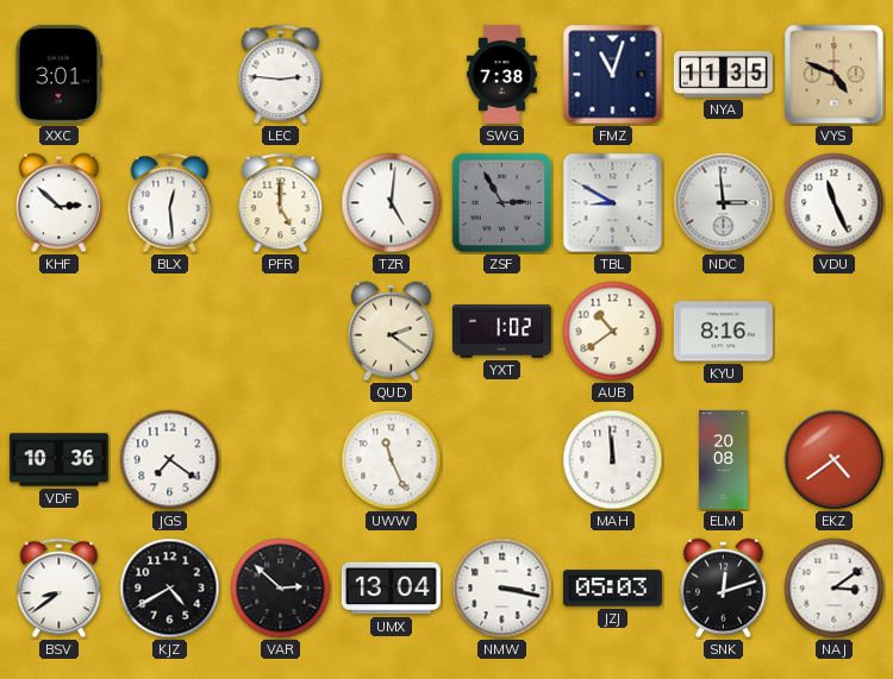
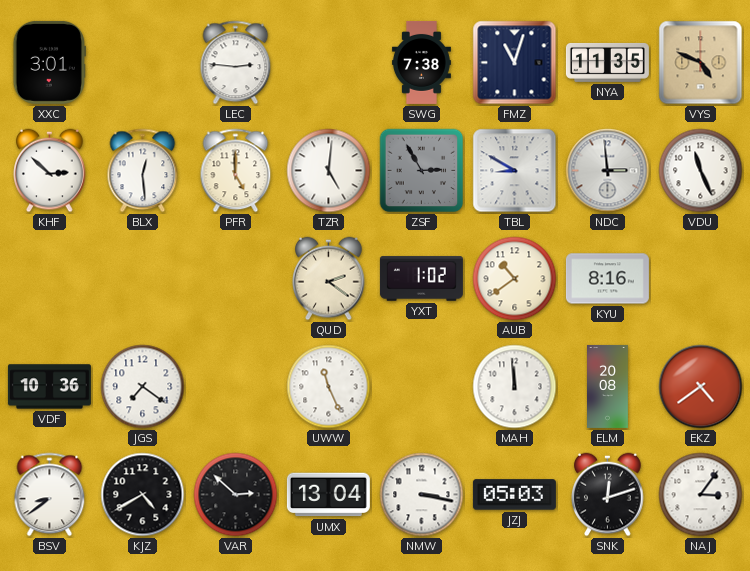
NAJ: 3:09 -> 3:06 (701, 495)
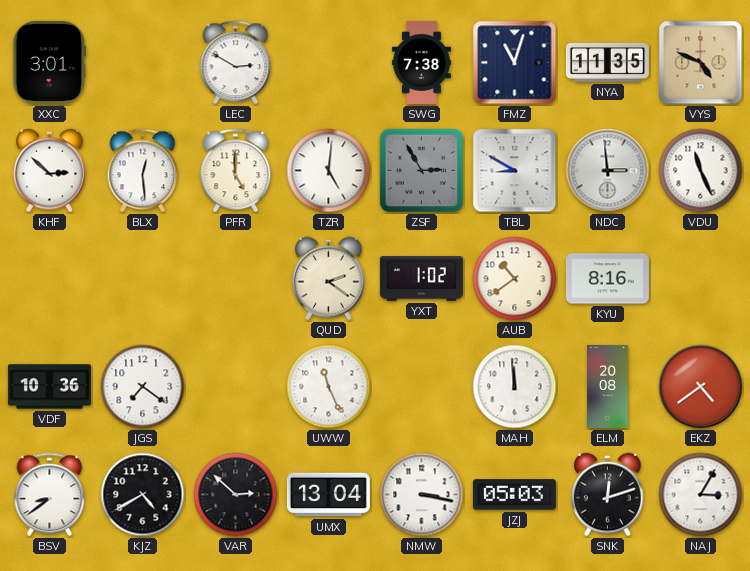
LEC: 2:46 -> 2:50 (236, 63)
NAJ: 3:06 -> 3:05 (701, 495)
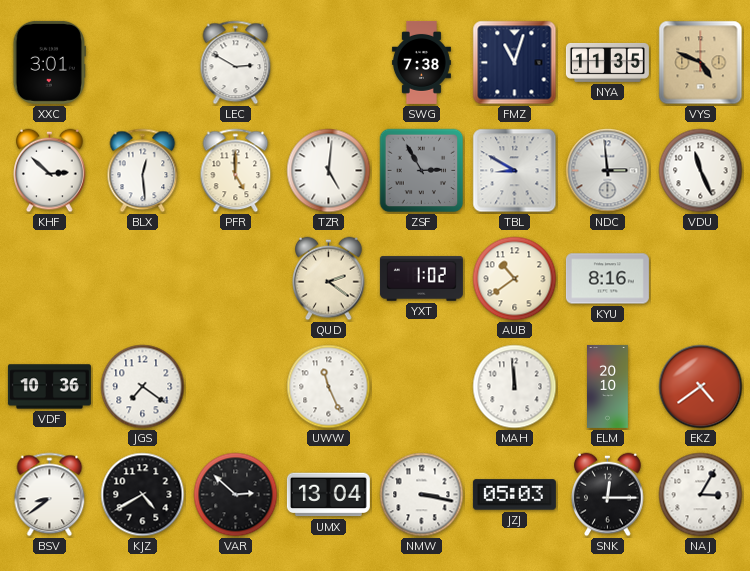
ELM: 20:08 -> 20:10 (608, 386)
SNK: 12:12 -> 12:15 (608, 495)
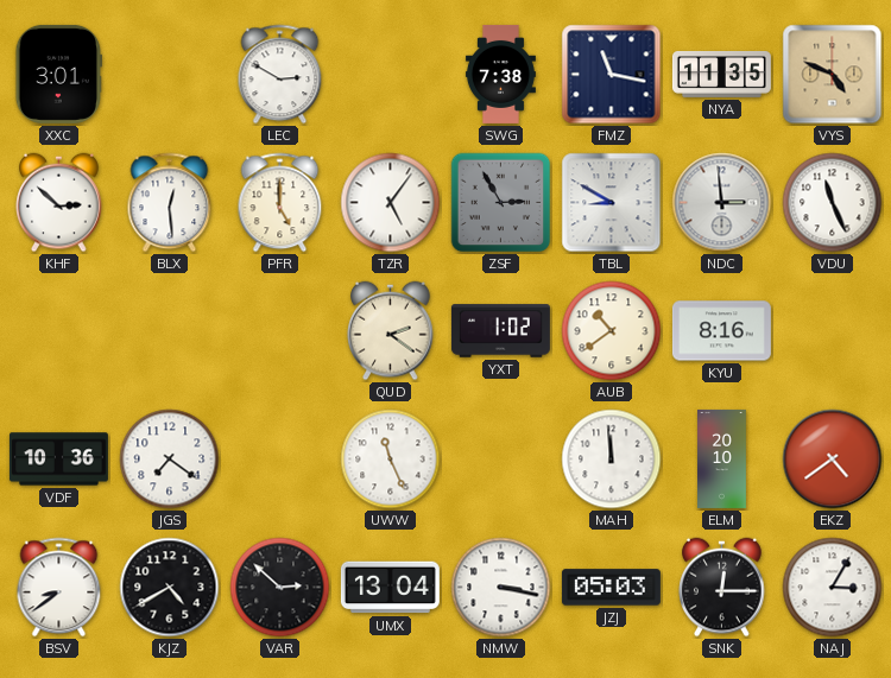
FMZ: 11:03 -> 11:17 (612, 75)
TZR: 5:01 -> 5:06 (391, 203)
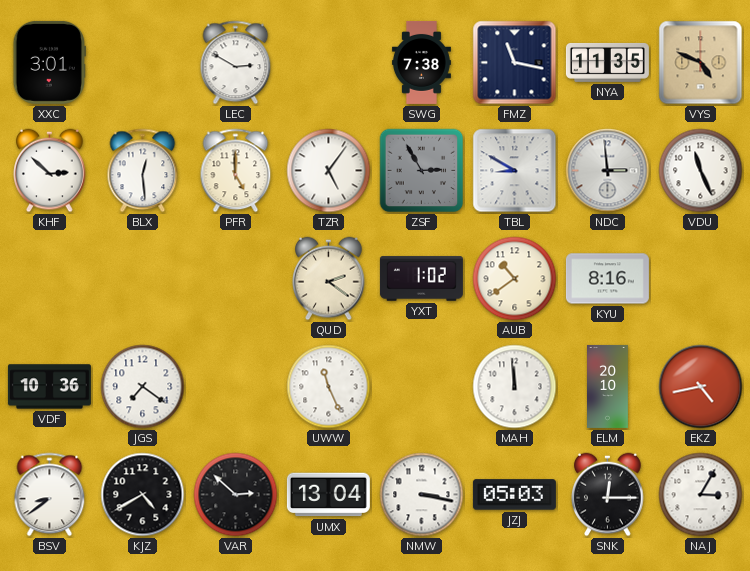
EKZ: 4:39 -> 4:43 (701, 387)
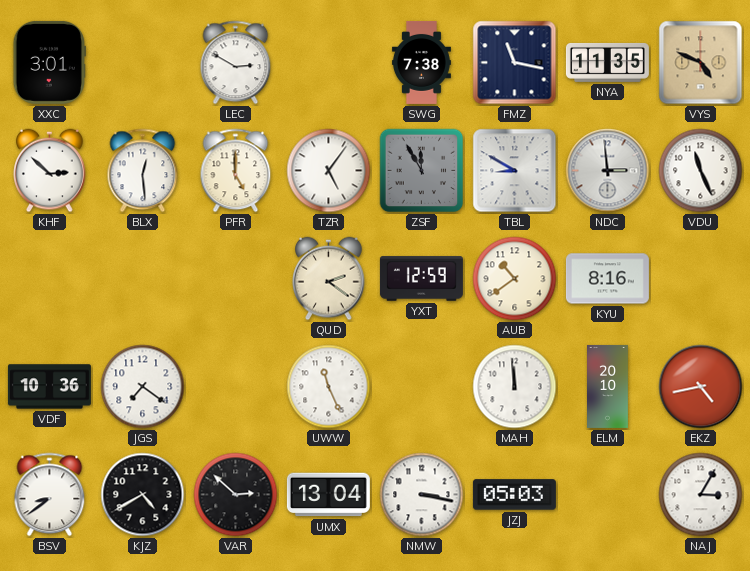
ZSF: 2:55 -> 11:55 (422, 171)
YXT: 1:02 -> 12:59 (421, 279)
SNK: 12:15 -> none (608, 495)
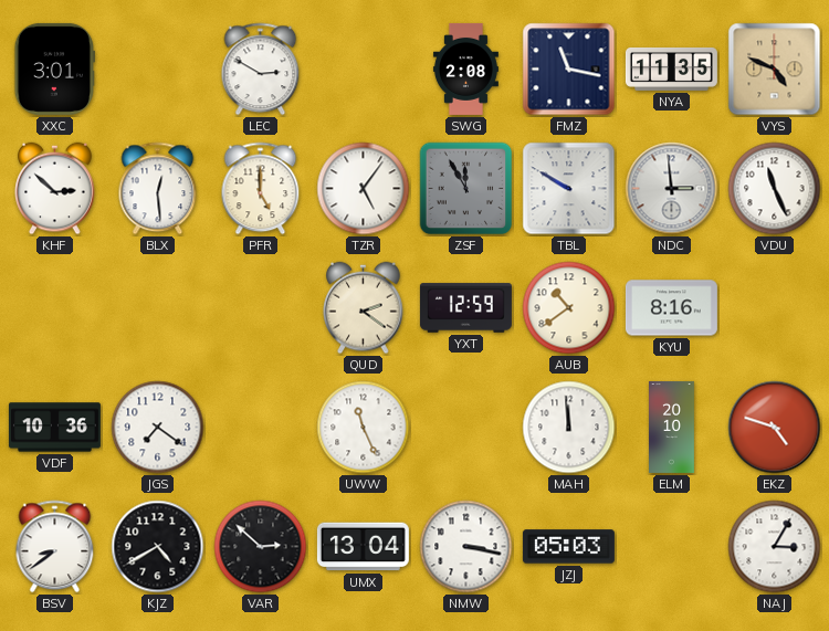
SWG: 7:38 -> 2:08 (465, 69)
TBL: 8:50 -> 9:50 (569, 189)
EKZ: 4:43 -> 4:48 (775, 428)
